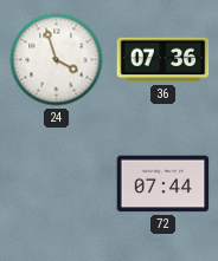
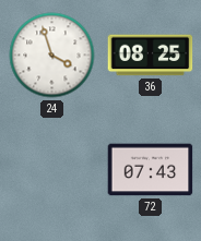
36: 07:36 -> 08:25 (151, 56)
72: 07:44 -> 07:43 (151, 170)
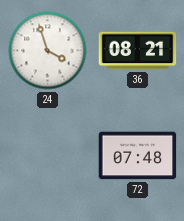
36: 08:25 -> 08:21 (138, 51)
72: 07:43 -> 07:48 (138, 156)
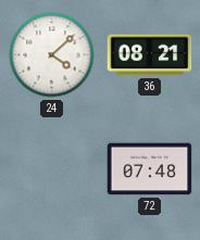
24: 3:57 -> 4:08 (52, 55)
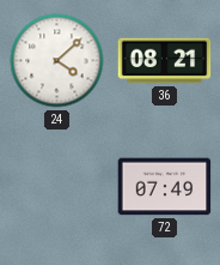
72: 07:48 -> 07:49 (165, 187)
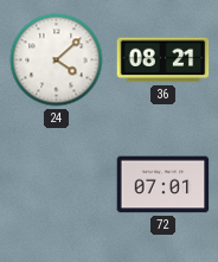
72: 07:49 -> 07:01 (163, 185)
